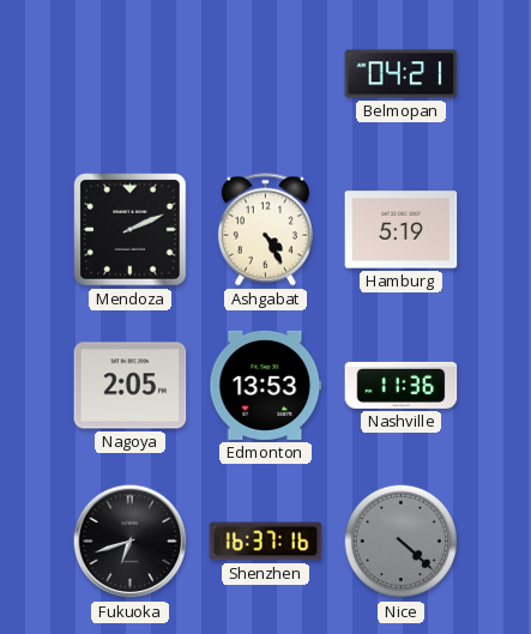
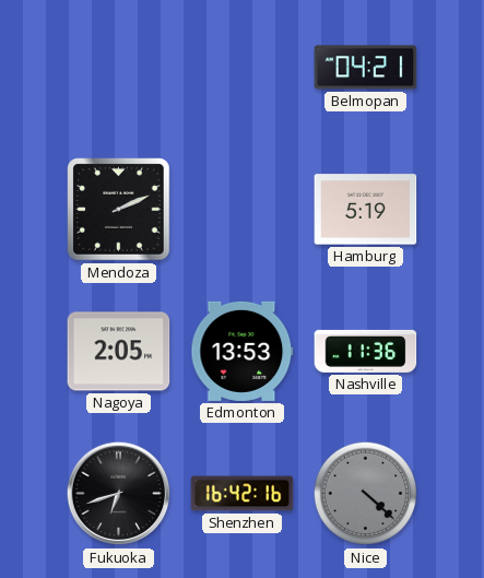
Ashgabat: 4:25 -> none (265, 230)
Shenzhen: 16:37 -> 16:42 (243, 494)
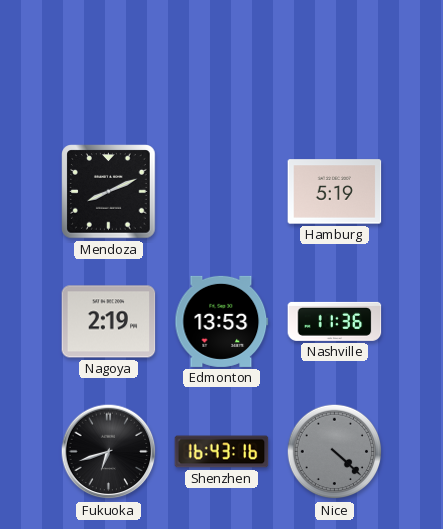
Belmopan: 04:21 -> none (366, 68)
Mendoza: 2:11 -> 8:11 (109, 192)
Nagoya: 2:05 -> 2:19 (109, 322)
Shenzhen: 16:42 -> 16:43 (222, 452)
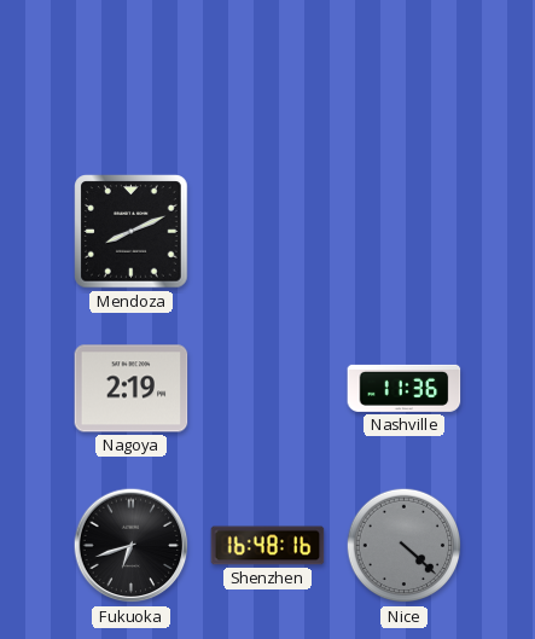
Hamburg: 5:19 -> none (335, 192)
Edmonton: 13:53 -> none (222, 321)
Shenzhen: 16:43 -> 16:48 (268, 546)
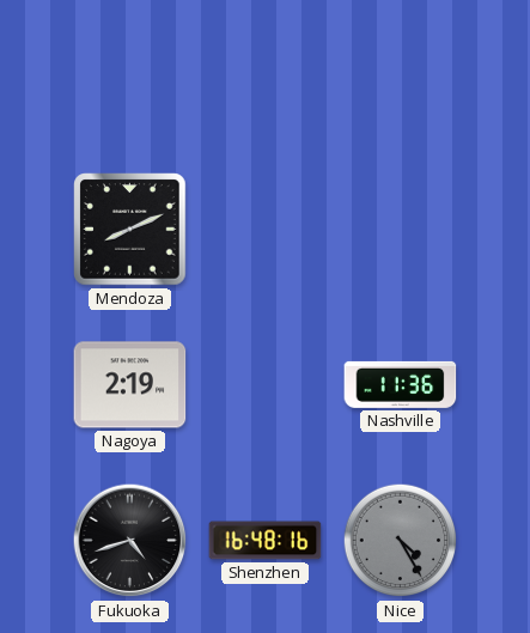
Fukuoka: 6:42 -> 4:42 (130, 541)
Nice: 4:22 -> 4:25 (401, 541)
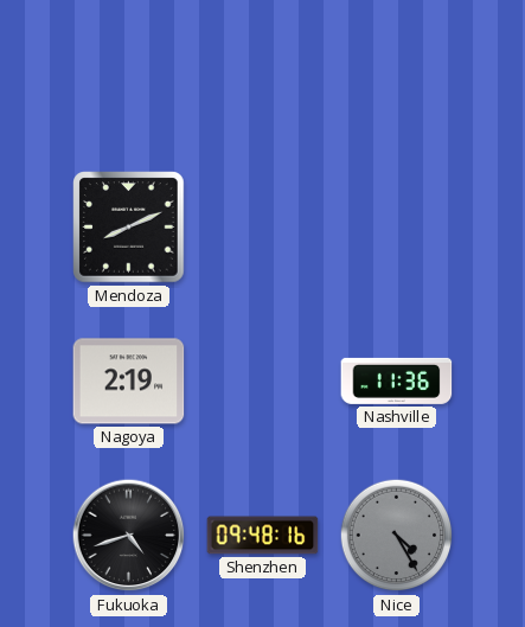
Shenzhen: 16:48 -> 09:48 (263, 536)
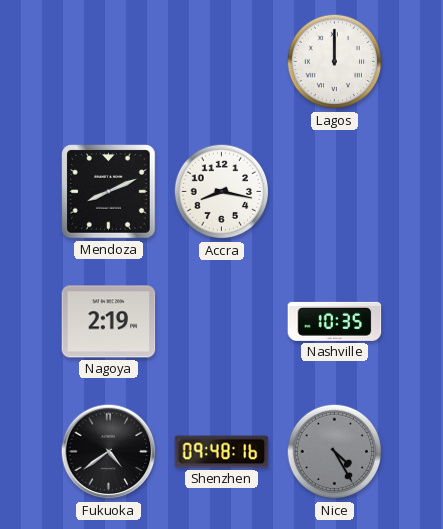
Lagos: none -> 12:00 (335, 62)
Accra: none -> 8:17 (222, 192)
Nashville: 11:36 -> 10:35 (335, 321)
Fukuoka: 4:42 -> 4:39 (109, 452)
